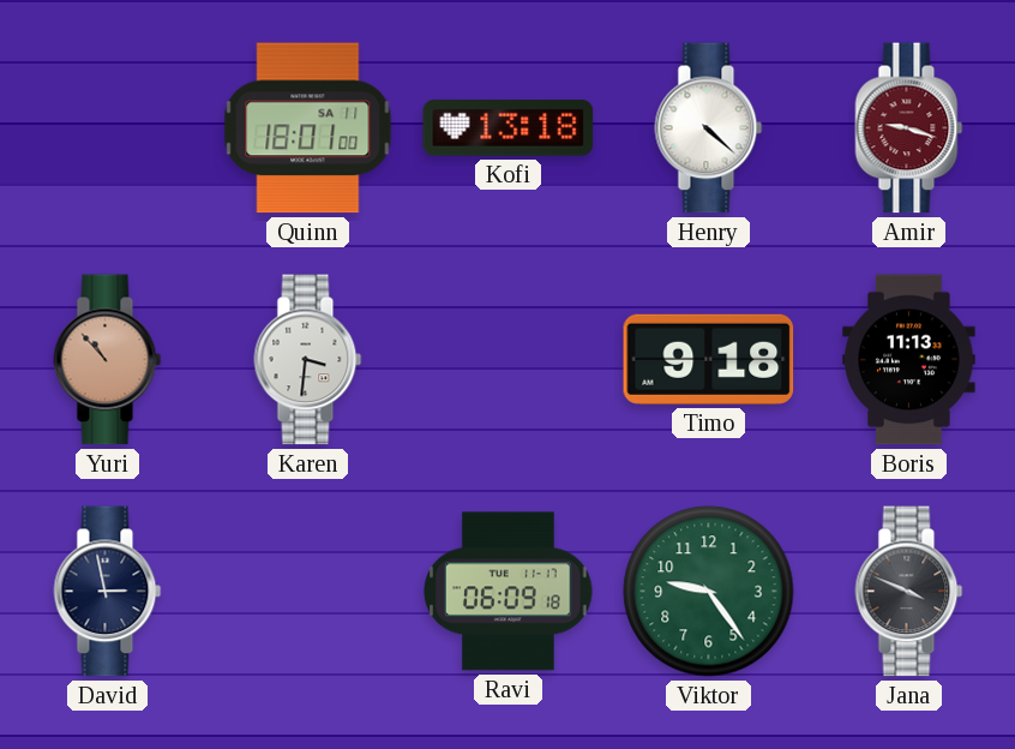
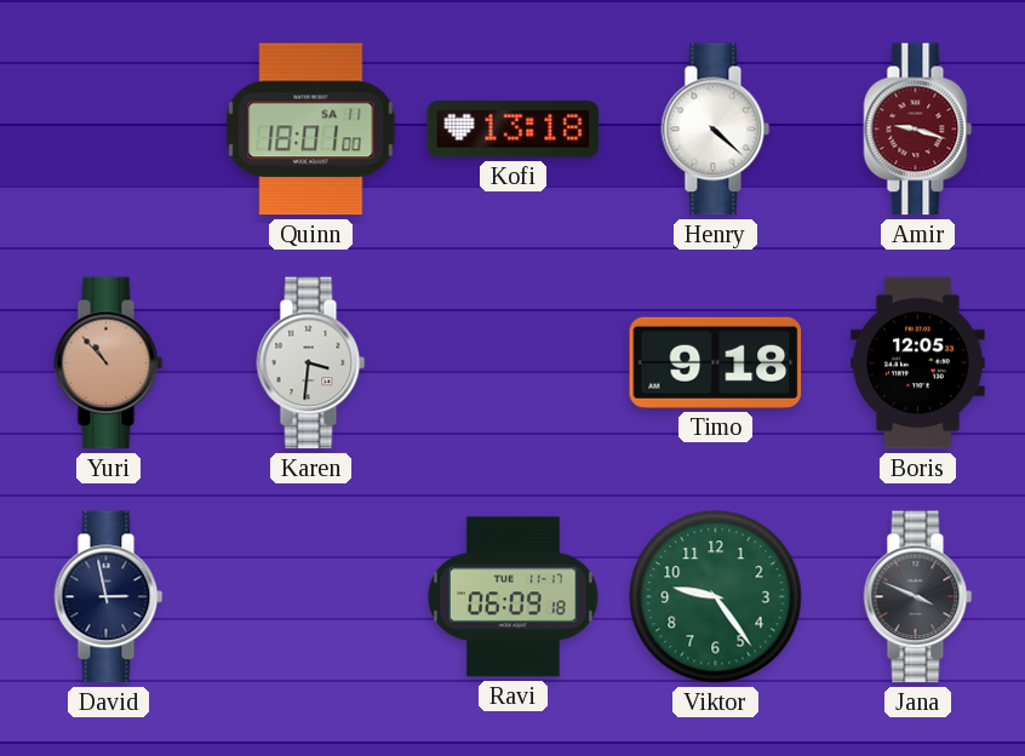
Boris: 11:13 -> 12:05 (918, 363)
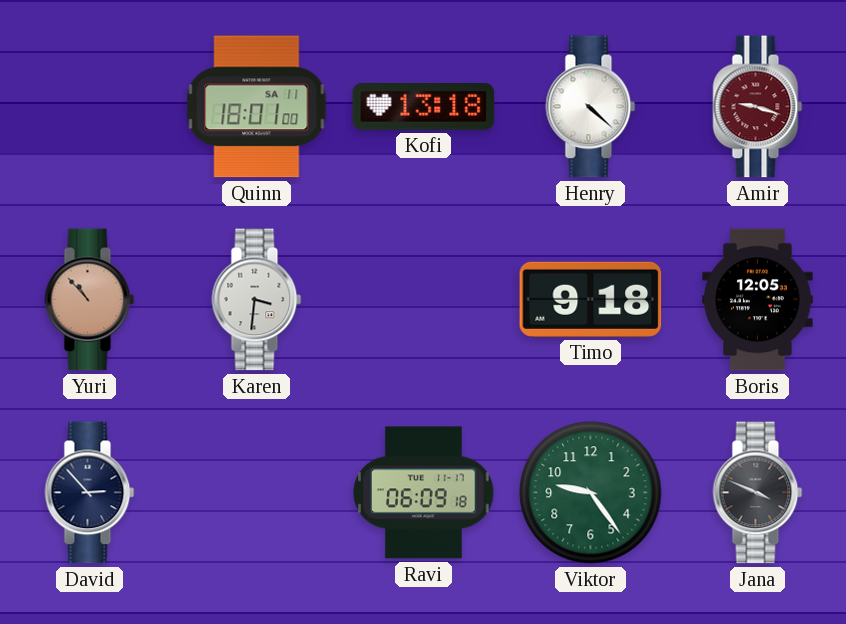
David: 2:58 -> 2:53 (90, 493)
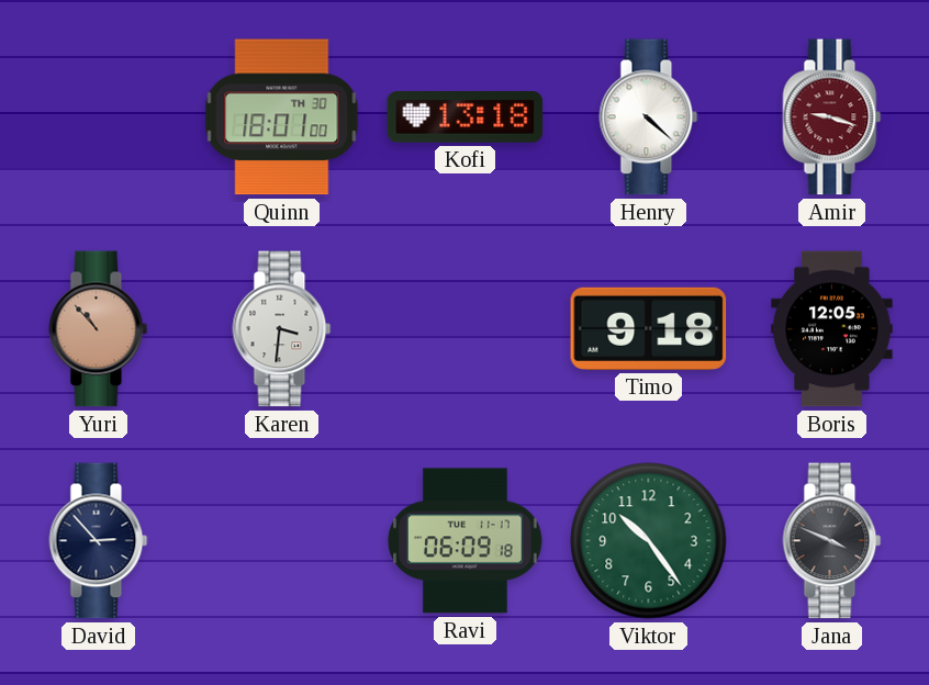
Quinn date: SA 11 -> TH 30 (282, 117)
Viktor: 9:24 -> 10:24 (649, 541)
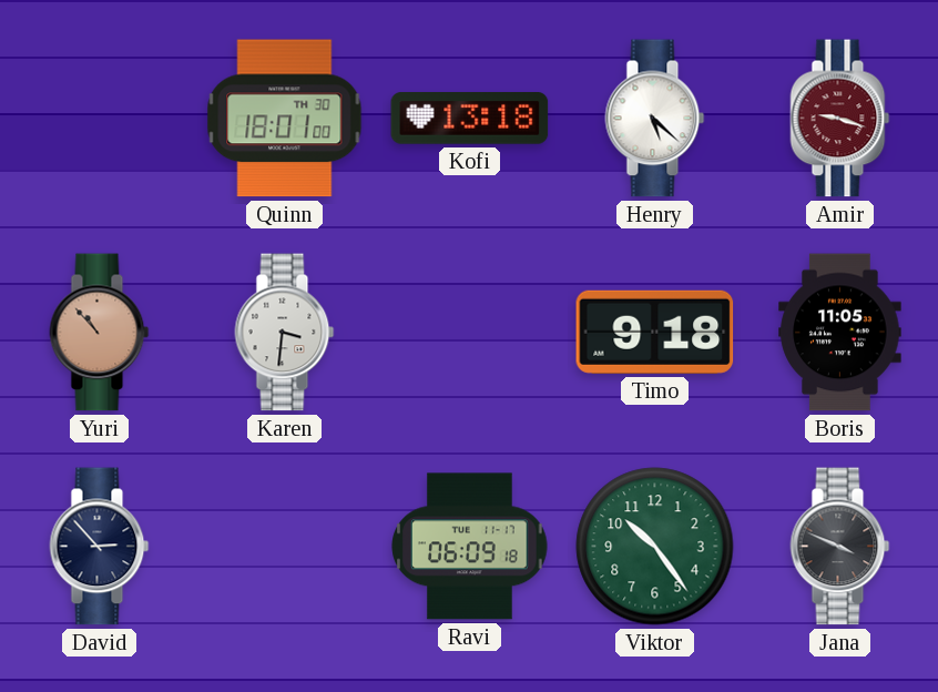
Henry: 4:22 -> 5:22 (655, 119)
Boris: 12:05 -> 11:05 (840, 333)
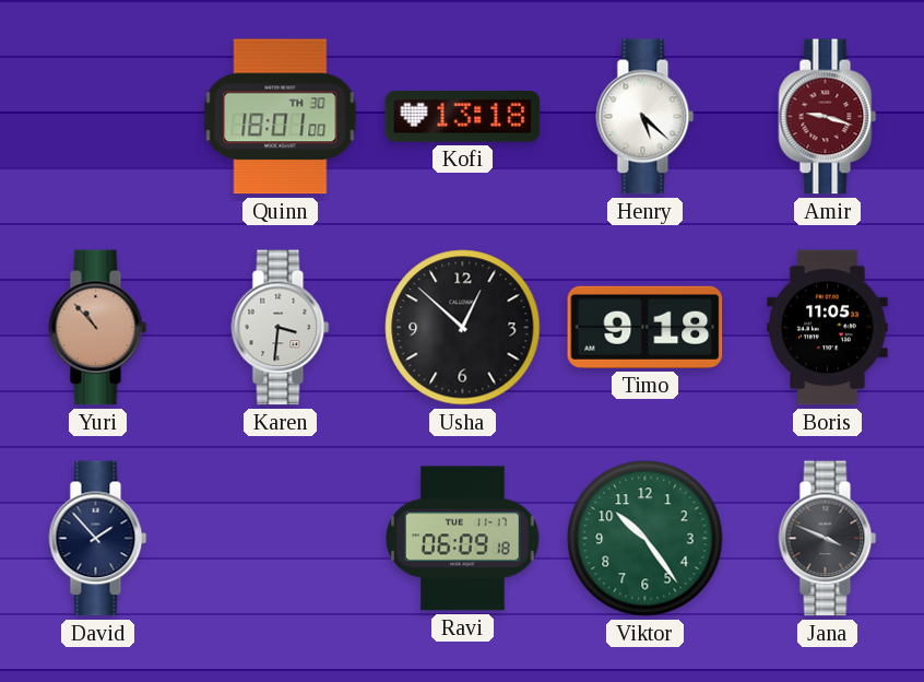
Usha: none -> 12:52 (463, 328)
David: 2:53 -> 1:53 (98, 539)
